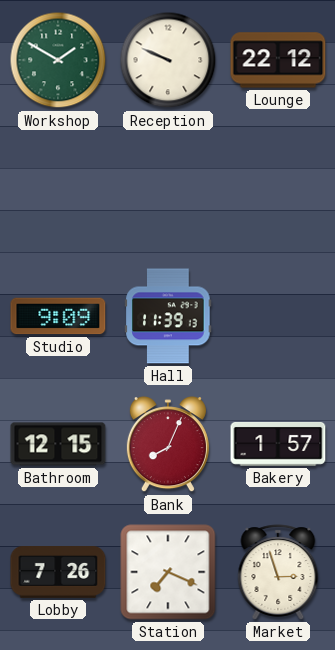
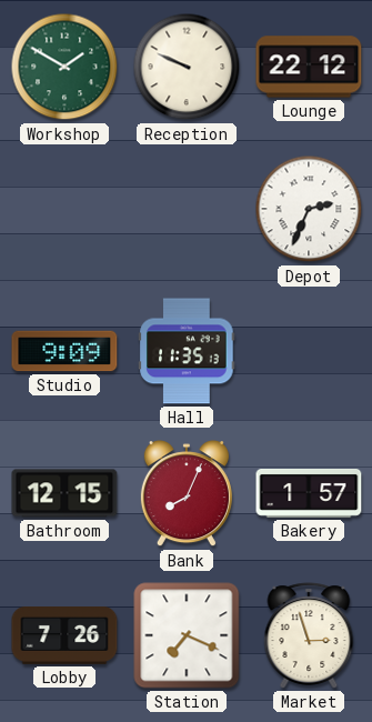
Depot: none -> 2:34 (309, 209)
Hall: 11:39 -> 11:35 (187, 351)
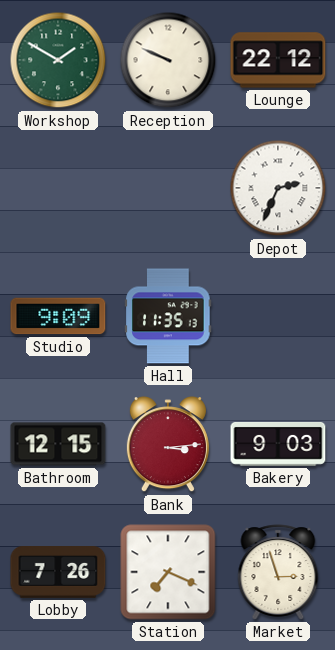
Bank: 8:04 -> 3:14 (168, 445)
Bakery: 1:57 -> 9:03 (278, 444)
